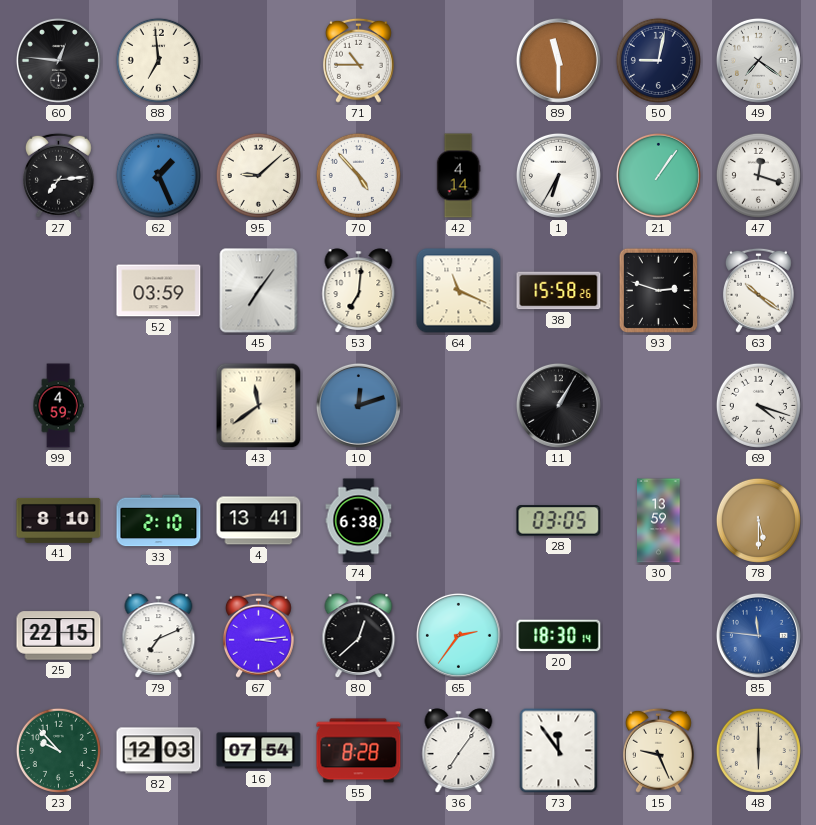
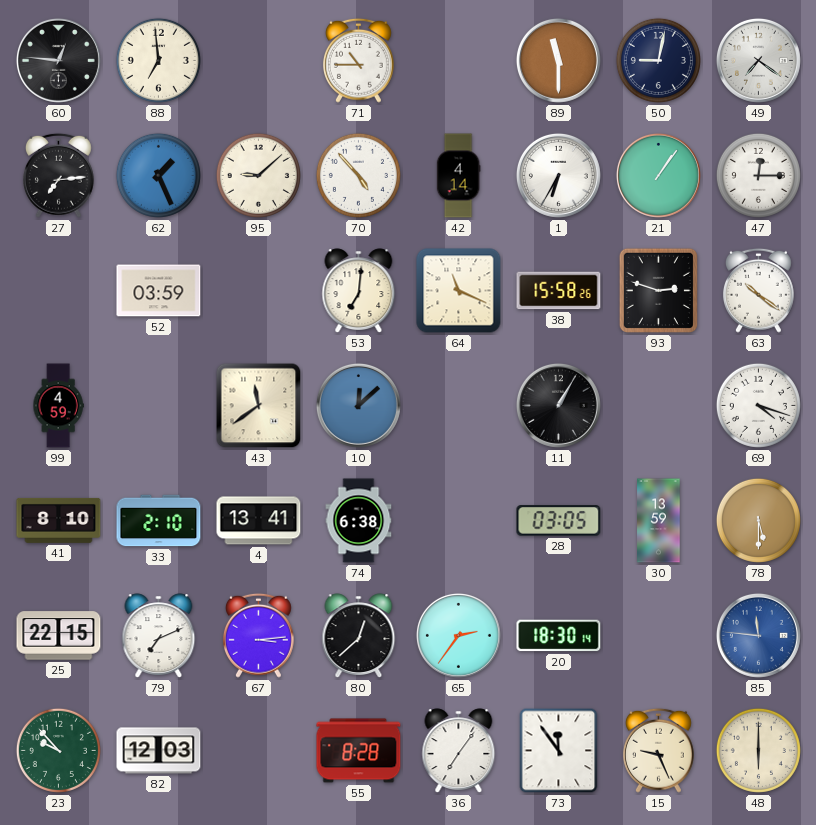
47: 12:18 -> 12:15 (758, 175)
45: 7:06 -> none (259, 291)
10: 12:12 -> 12:08 (358, 405)
16: 07:54 -> none (259, 751)
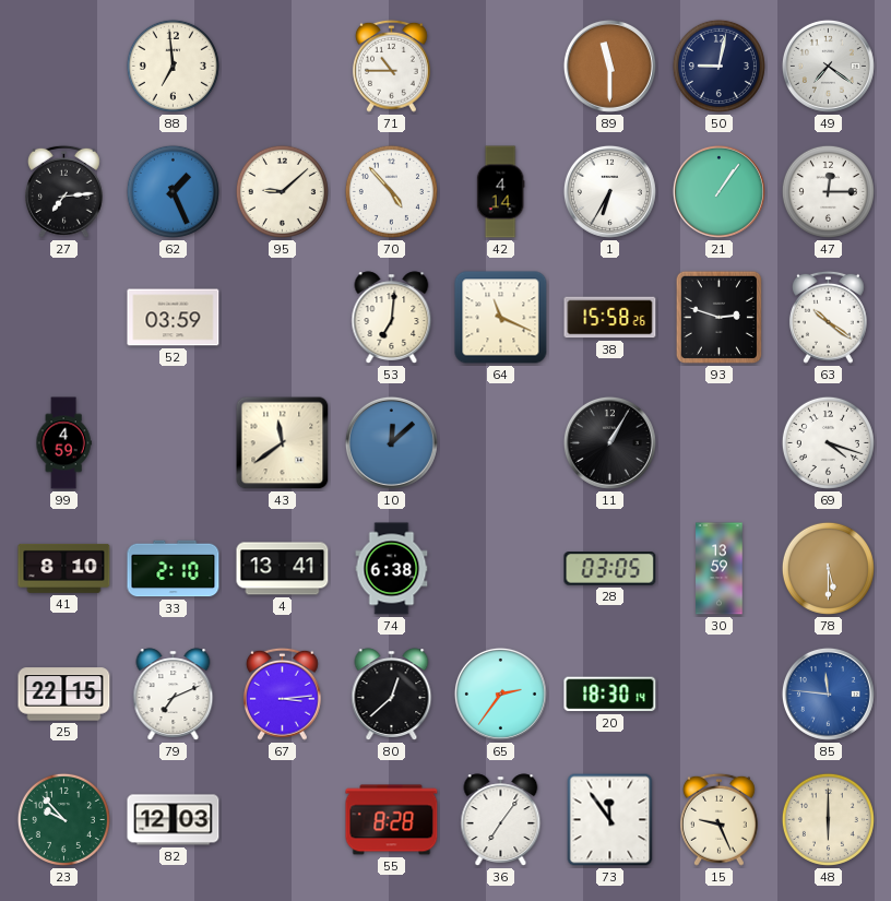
60: 12:46 -> none (58, 60)
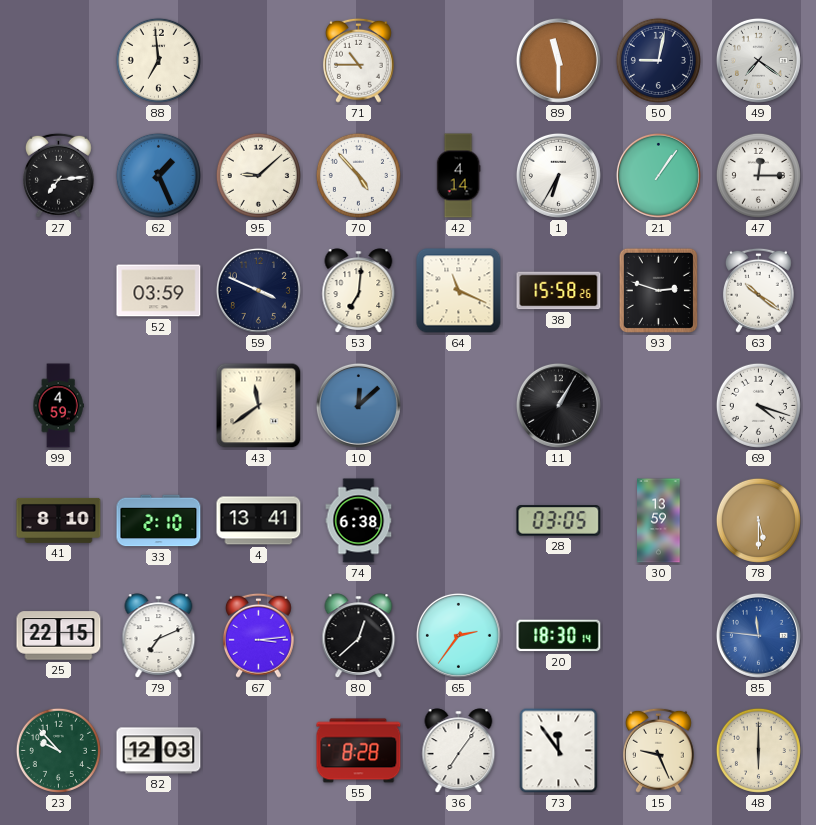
59: none -> 3:49 (258, 290)
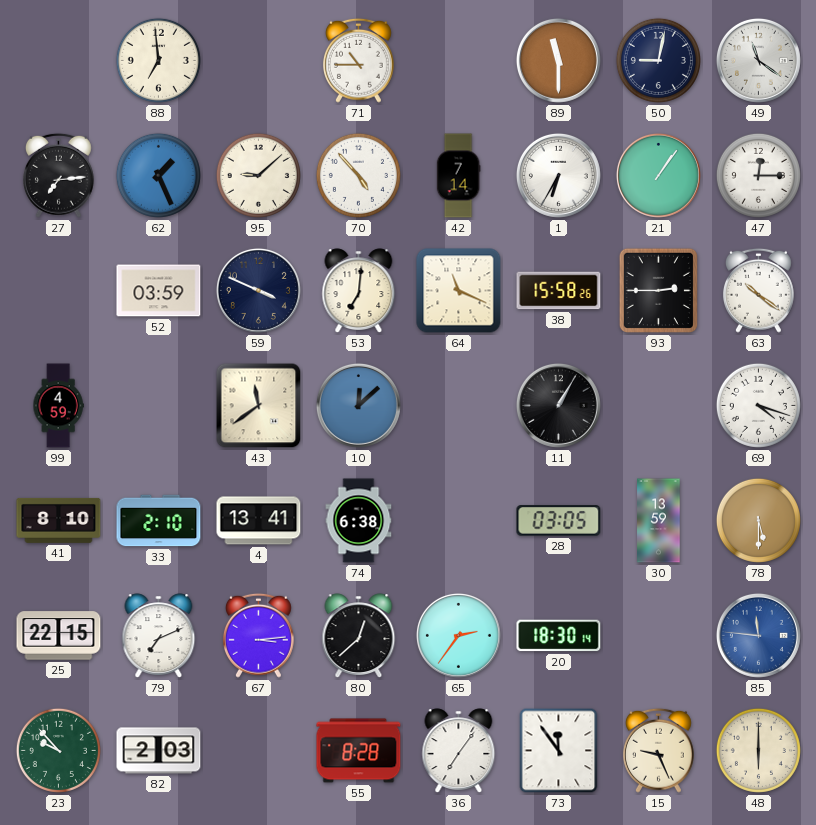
49: 7:21 -> 11:21 (758, 60)
42: 4:14 -> 7:14 (458, 176)
93: 2:48 -> 2:45 (658, 290)
82: 12:03 -> 2:03 (159, 751)
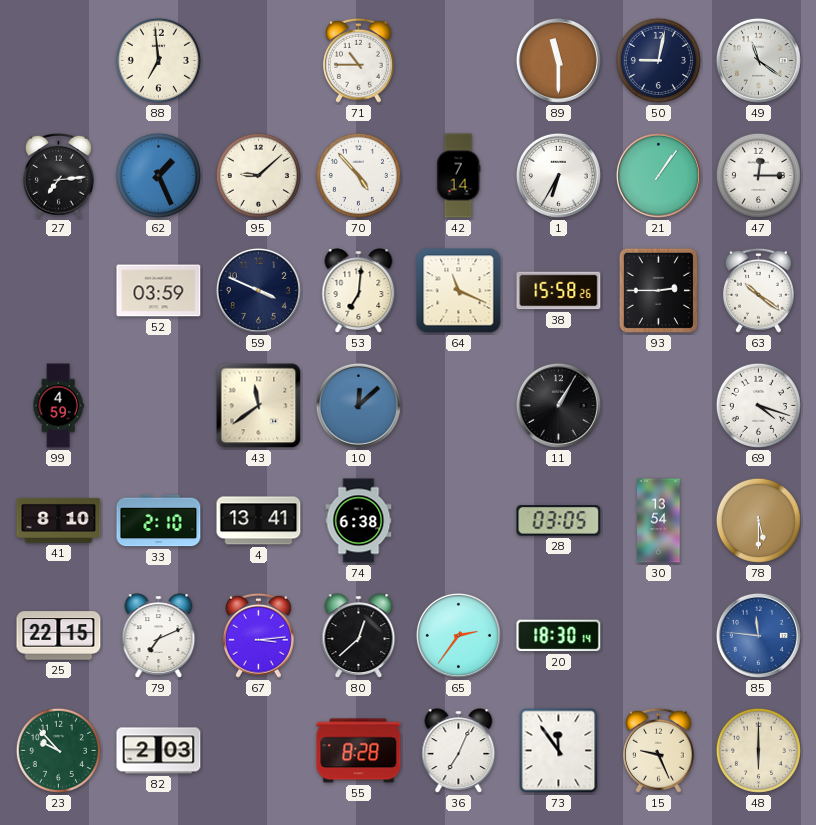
30: 13:59 -> 13:54 (659, 521)
36: 7:06 -> 7:04 (459, 751)
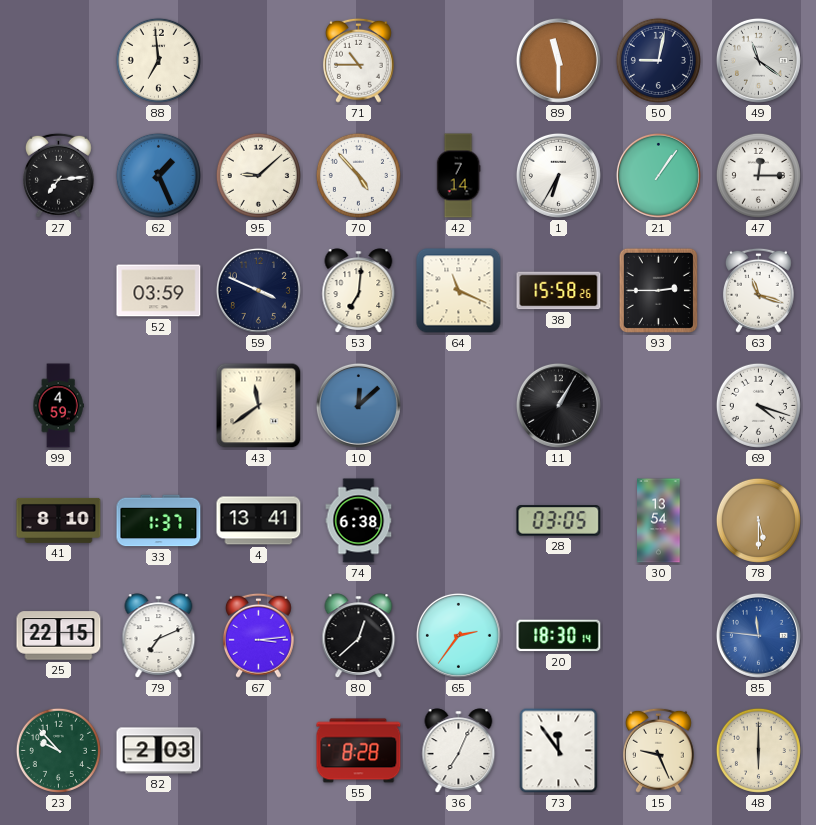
63: 10:21 -> 11:18 (758, 290)
33: 2:10 -> 1:37 (159, 521)
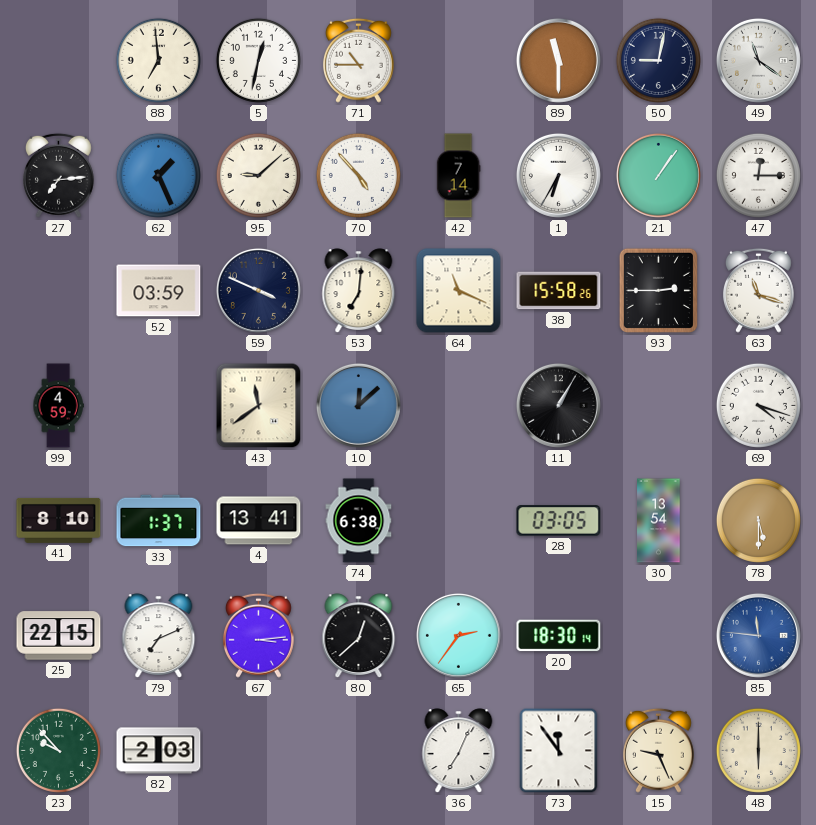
5: none -> 12:32 (258, 60)
55: 8:28 -> none (359, 751)
